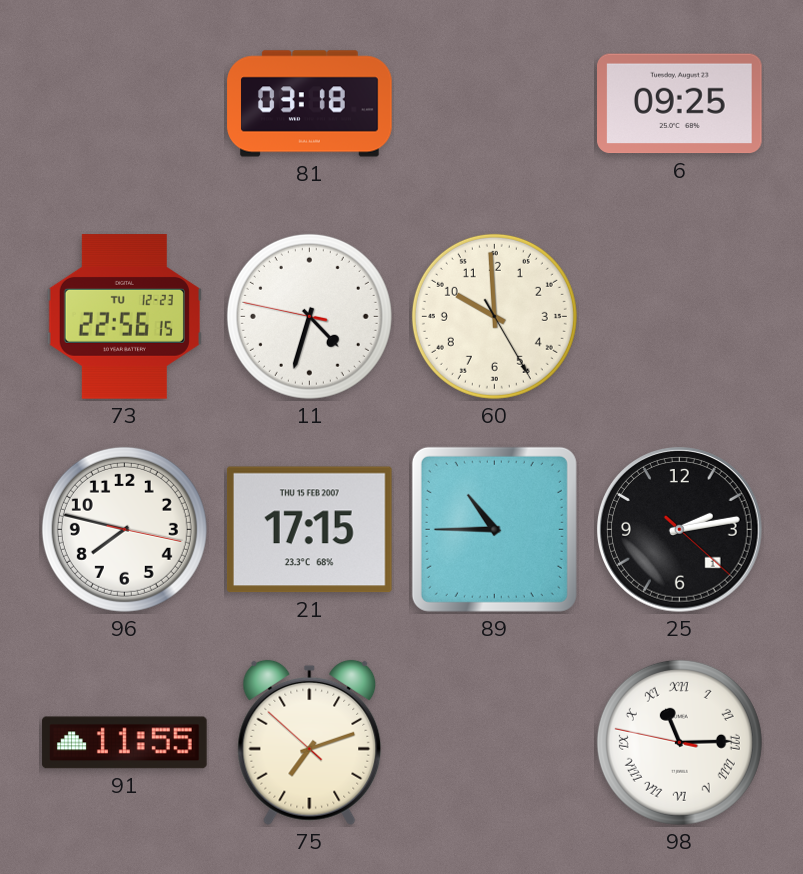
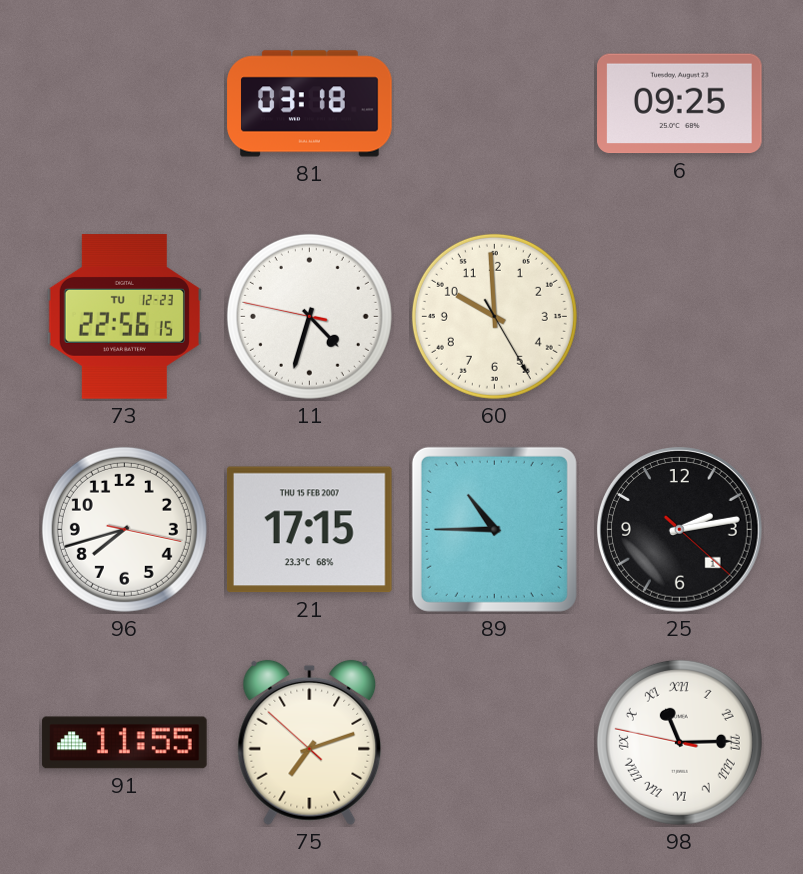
96: 7:47 -> 7:42 (124, 529)
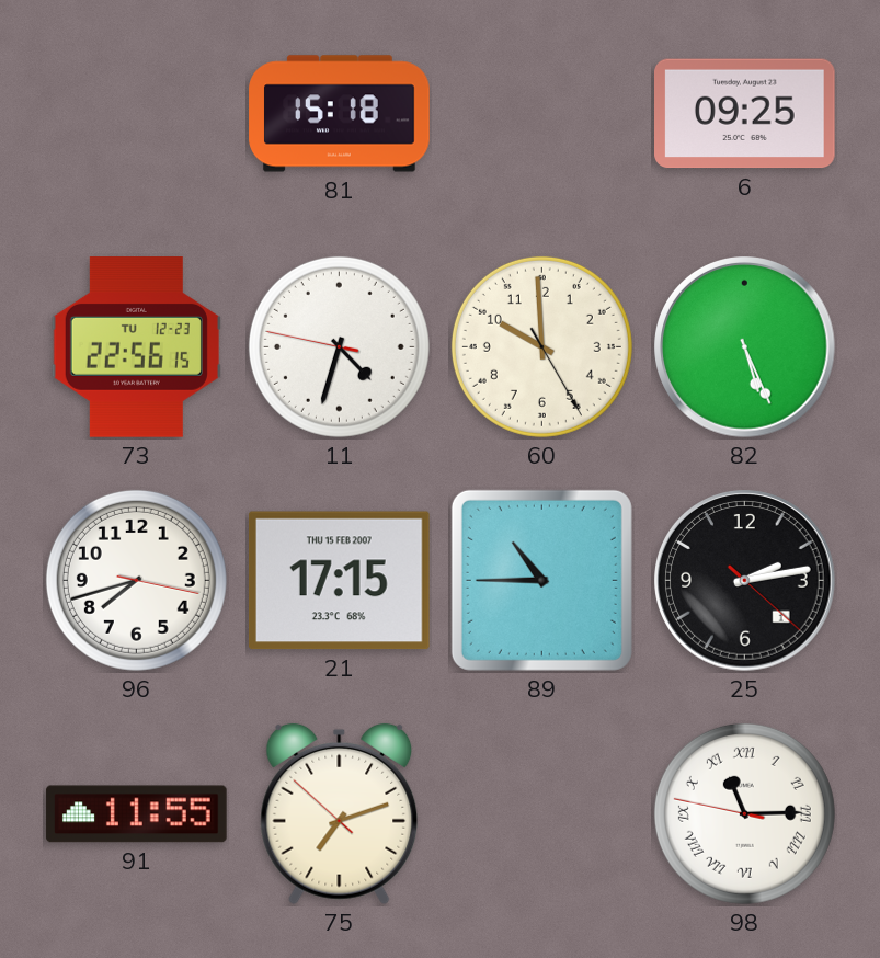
81: 03:18 -> 15:18 (340, 114)
82: none -> 5:26 (745, 347)
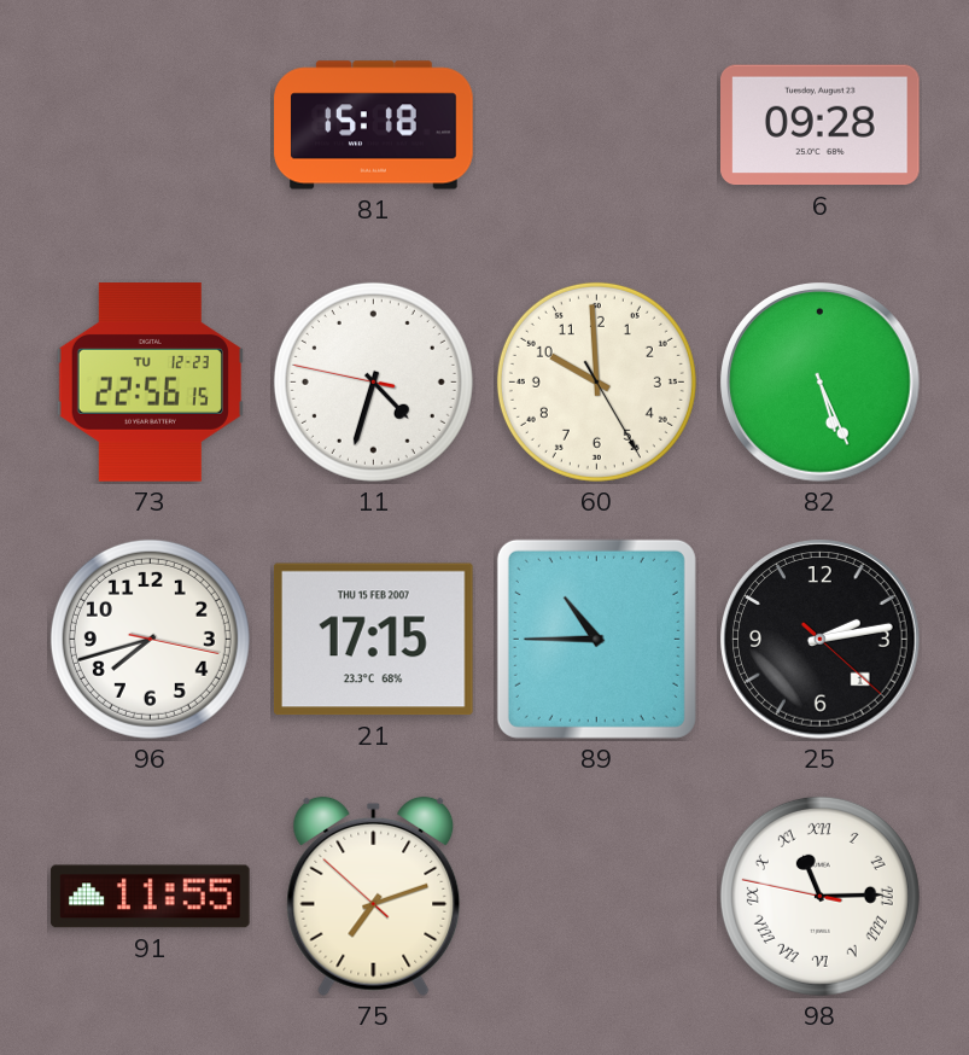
6: 09:25 -> 09:28 (821, 126)
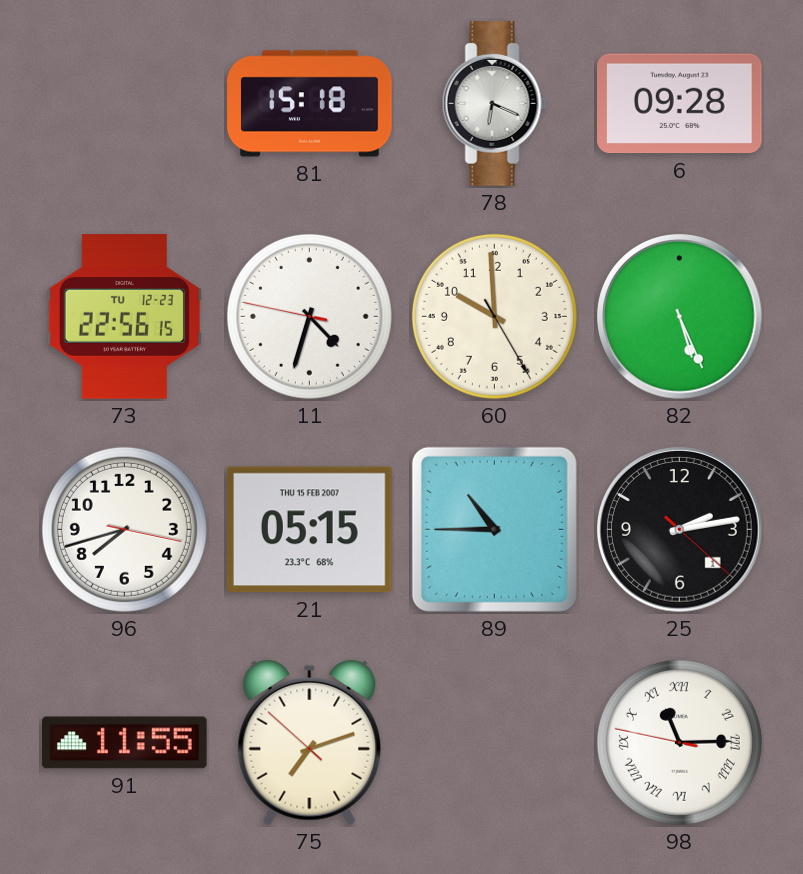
78: none -> 6:19 (494, 104)
21: 17:15 -> 05:15 (309, 530)
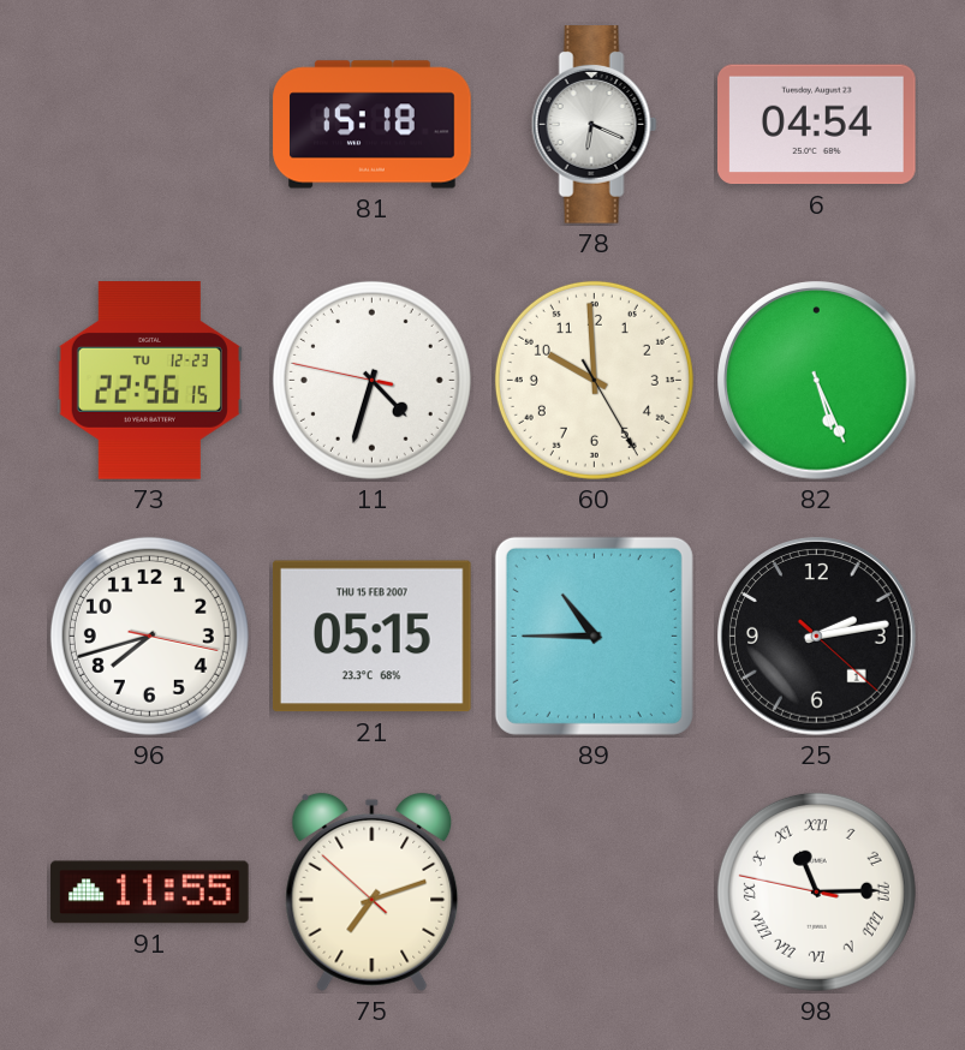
6: 09:28 -> 04:54 (817, 125)
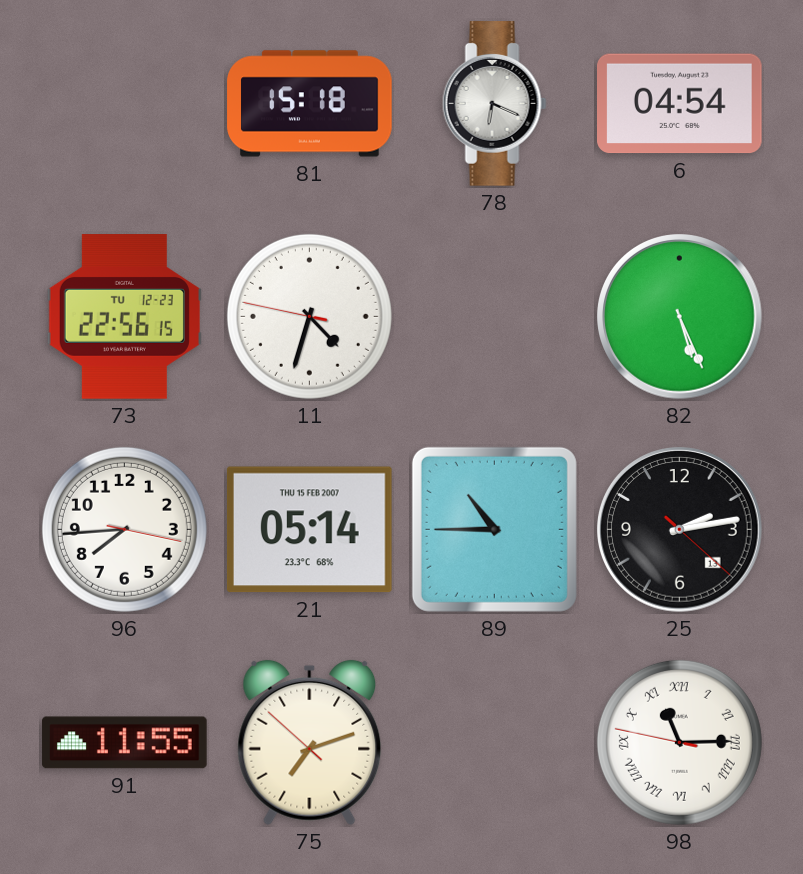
60: 9:59 -> none (594, 380)
96: 7:42 -> 7:44 (124, 529)
21: 05:15 -> 05:14 (309, 530)
25 date: 1 -> 13 (680, 530)
